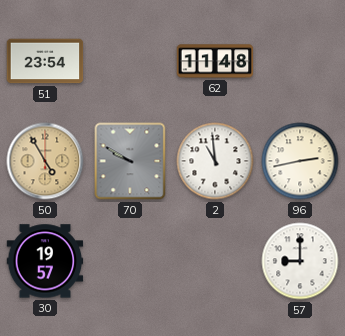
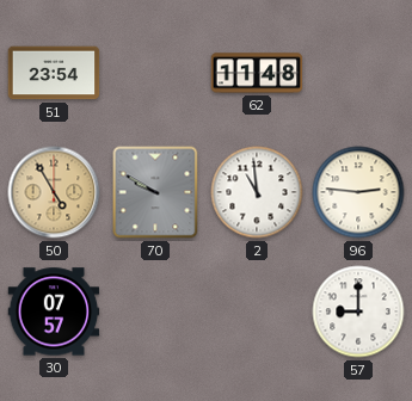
96: 2:43 -> 2:46 (358, 192)
30: 19:57 -> 07:57 (54, 311)
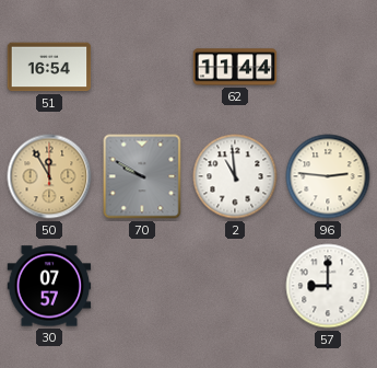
51: 23:54 -> 16:54 (49, 67)
62: 11:48 -> 11:44 (235, 67)
50: 4:55 -> 11:55 (49, 176)
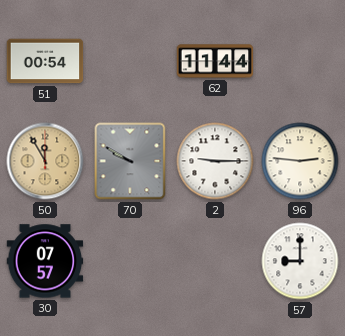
51: 16:54 -> 00:54 (45, 61)
2: 10:59 -> 9:15 (215, 161)
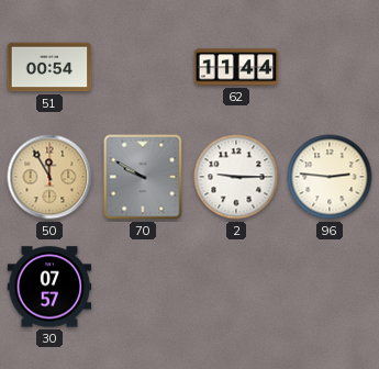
57: 9:00 -> none (300, 261)
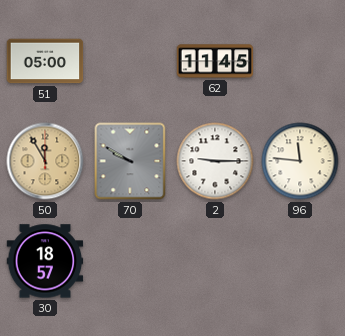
51: 00:54 -> 05:00 (45, 61)
62: 11:44 -> 11:45 (215, 61)
96: 2:46 -> 11:46 (300, 161)
30: 07:57 -> 18:57 (45, 261)
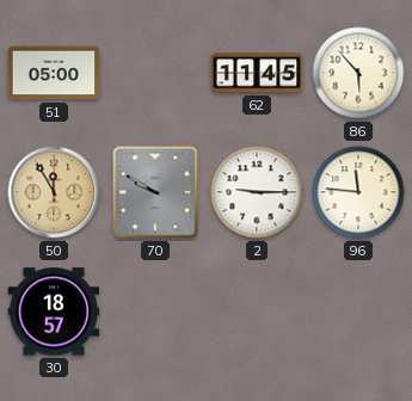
86: none -> 5:53 (358, 73)
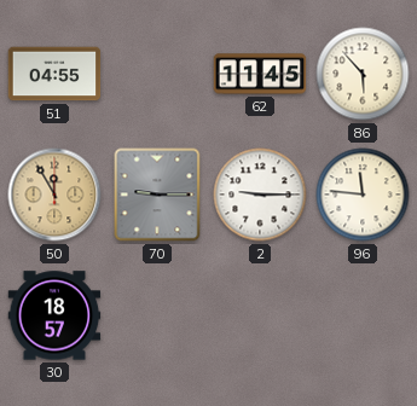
51: 05:00 -> 04:55 (54, 74)
70: 9:50 -> 9:15 (157, 195)
